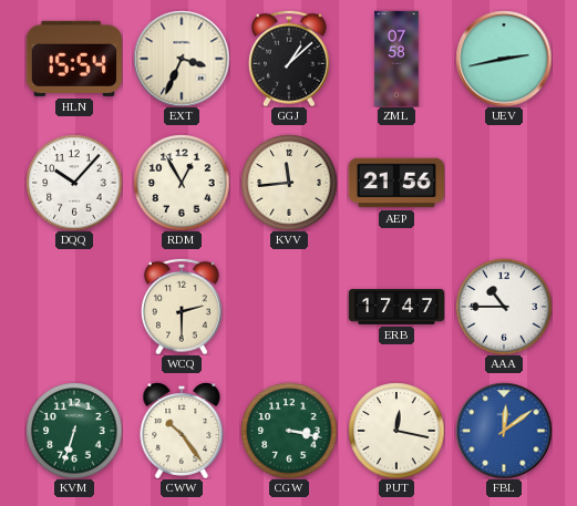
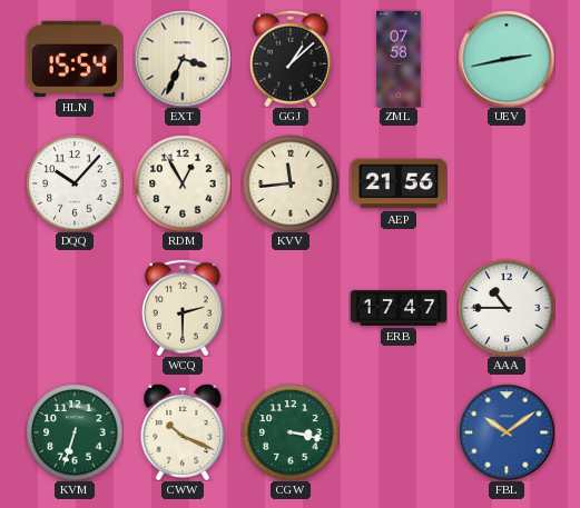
CWW: 10:24 -> 10:19 (183, 432)
PUT: 12:17 -> none (396, 431)
FBL: 12:09 -> 10:09 (507, 432)
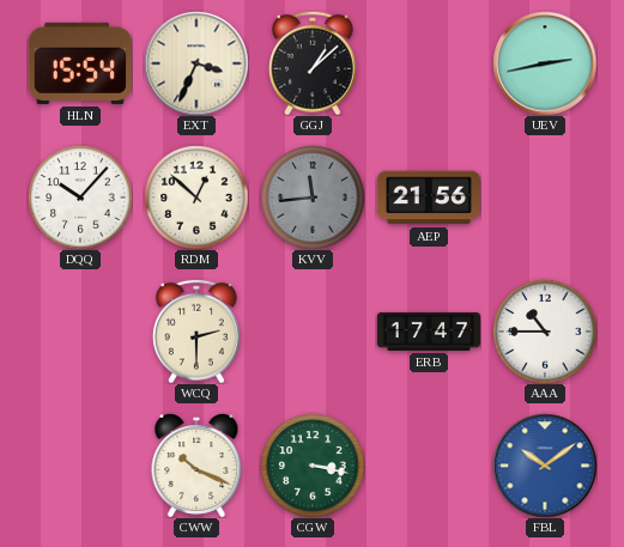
ZML: 07:58 -> none (399, 59)
RDM: 12:55 -> 12:52 (196, 197)
KVV dial: cream -> grey (313, 197)
KVM: 6:33 -> none (75, 432)
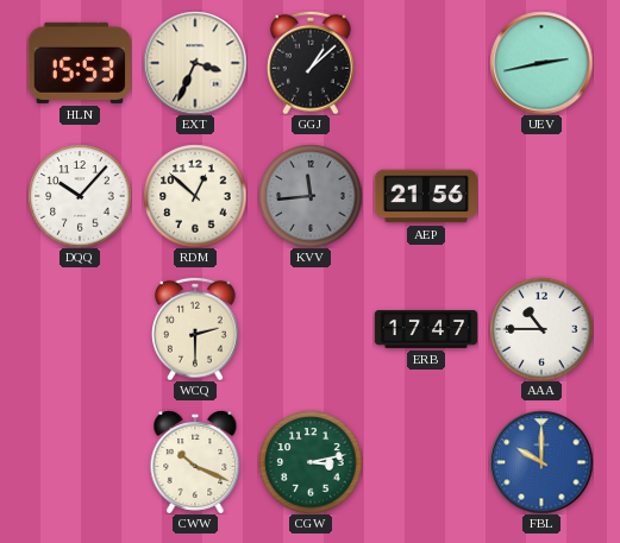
HLN: 15:54 -> 15:53 (80, 63)
CGW: 3:17 -> 3:13 (311, 462)
FBL: 10:09 -> 10:00 (541, 462)
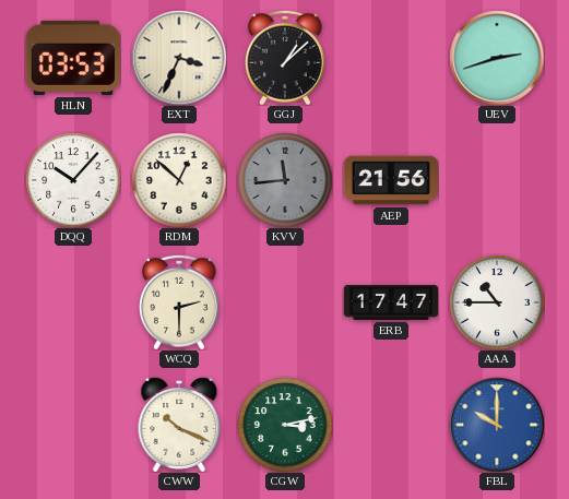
HLN: 15:53 -> 03:53 (73, 58)
UEV: 2:43 -> 2:42 (497, 58)
